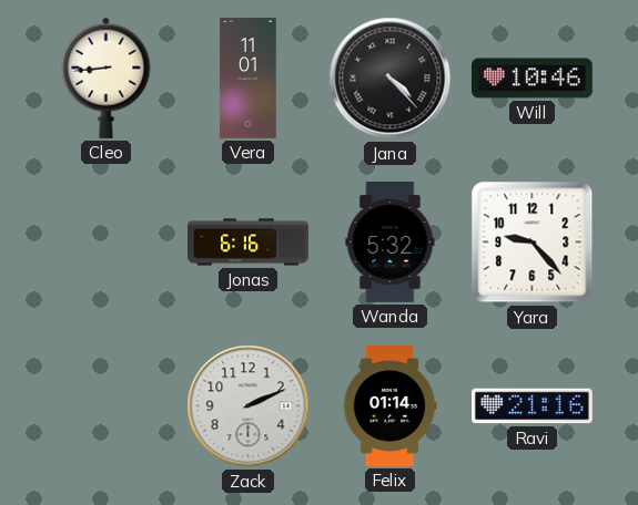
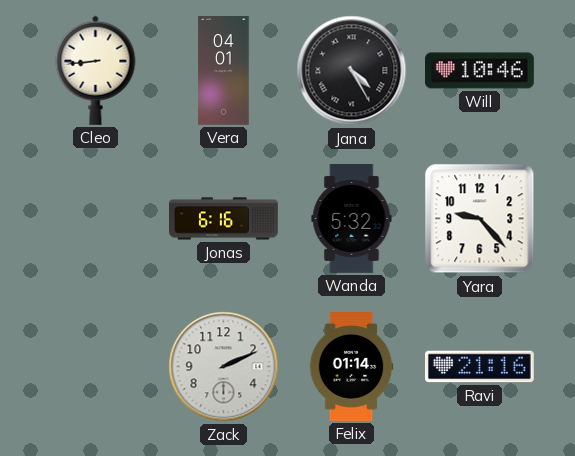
Vera: 11:01 -> 04:01 (224, 71)
Jana: 4:23 -> 4:25 (352, 71)
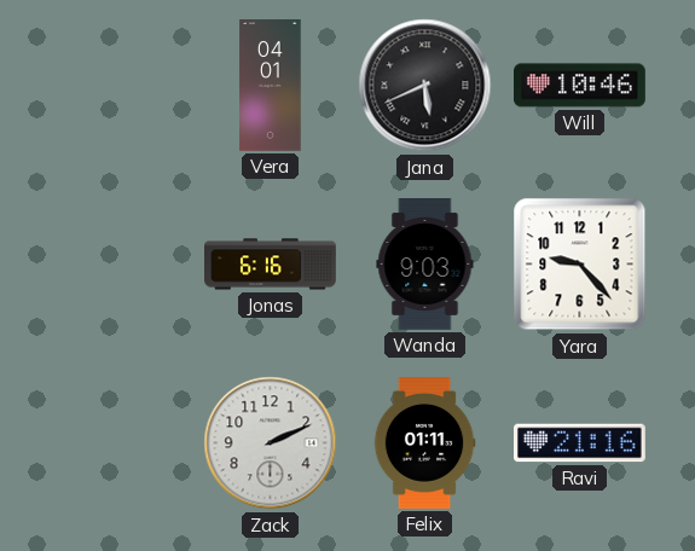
Cleo: 8:44 -> none (96, 70)
Jana: 4:25 -> 5:41 (425, 86)
Wanda: 5:32 -> 9:03 (425, 265)
Felix: 01:14 -> 01:11 (424, 443)
